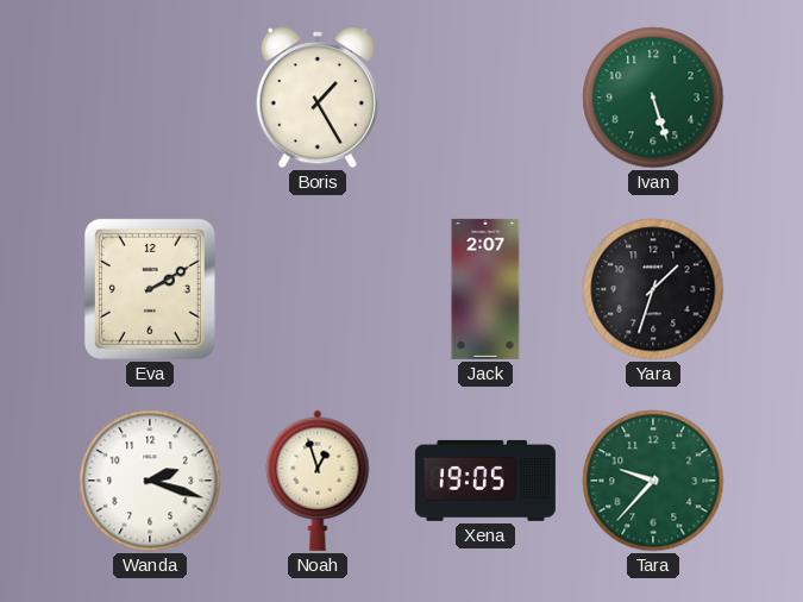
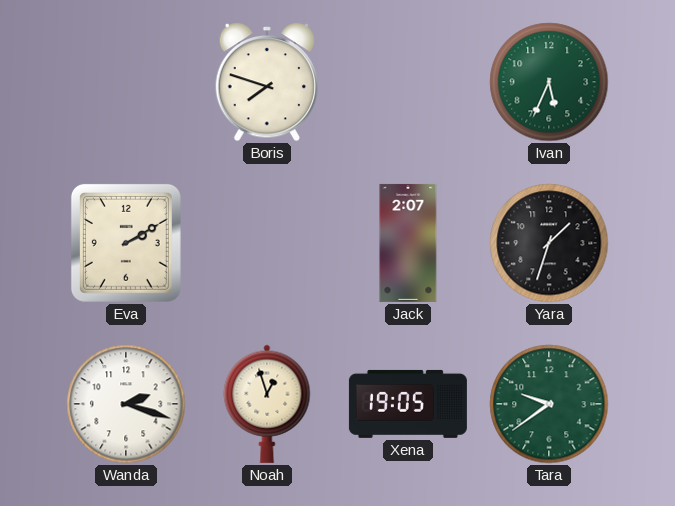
Boris: 1:25 -> 7:48 (266, 83)
Ivan: 5:27 -> 5:34 (549, 82)
Tara: 9:37 -> 9:39 (549, 404)
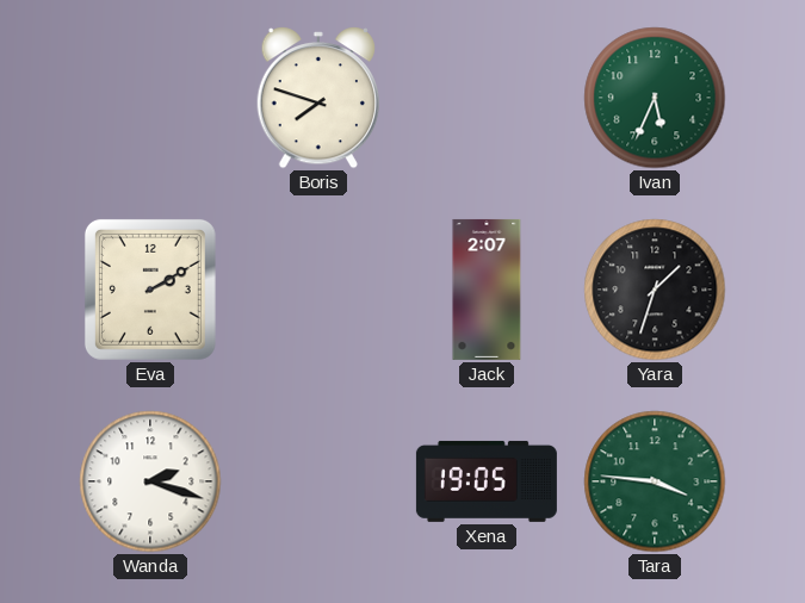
Noah: 12:57 -> none (267, 404)
Tara: 9:39 -> 3:46 (655, 481)
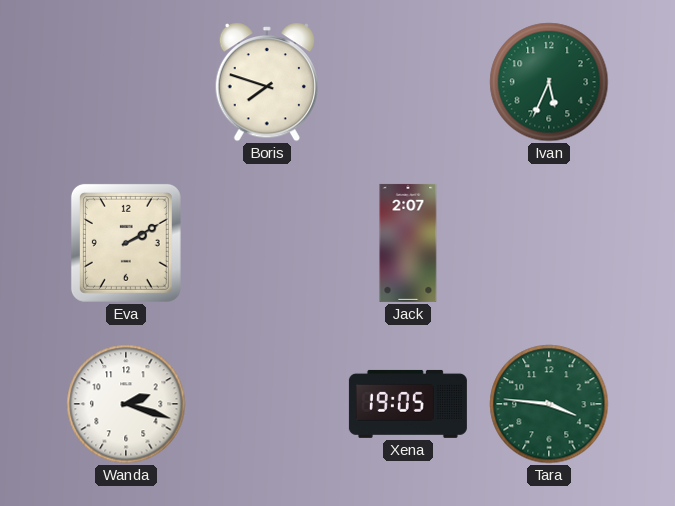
Yara: 1:33 -> none (655, 290)
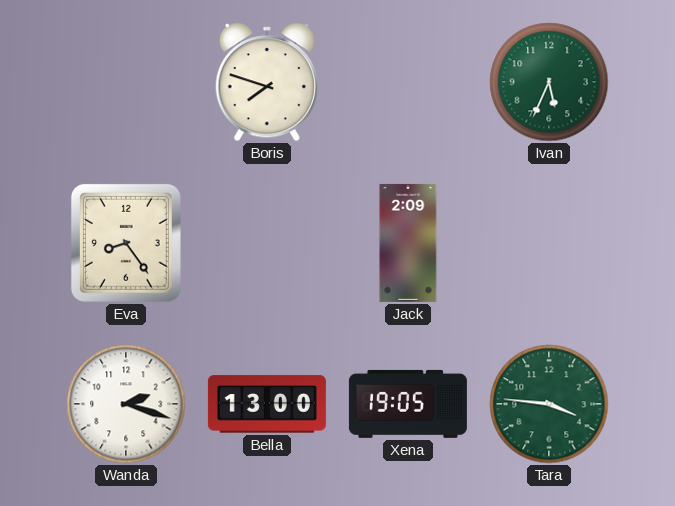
Eva: 2:10 -> 8:24 (126, 243)
Jack: 2:07 -> 2:09 (408, 243)
Bella: none -> 13:00 (267, 404)
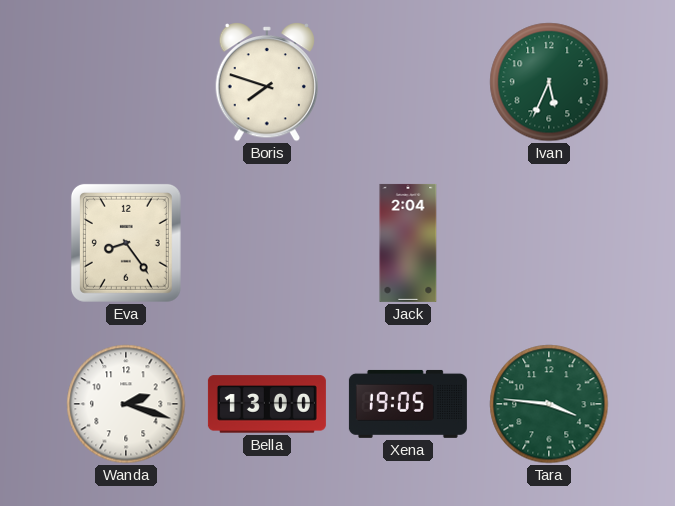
Jack: 2:09 -> 2:04 (408, 243)
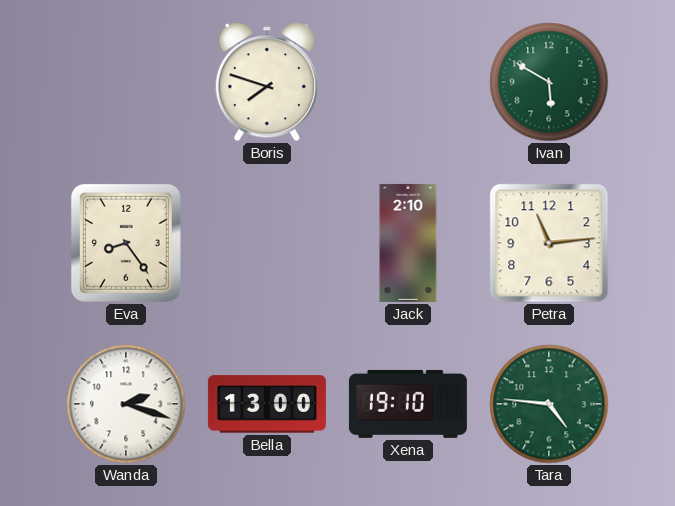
Ivan: 5:34 -> 5:50 (549, 82)
Jack: 2:04 -> 2:10 (408, 243)
Petra: none -> 11:14 (549, 243)
Xena: 19:05 -> 19:10 (408, 404)
Tara: 3:46 -> 4:46 (549, 404)
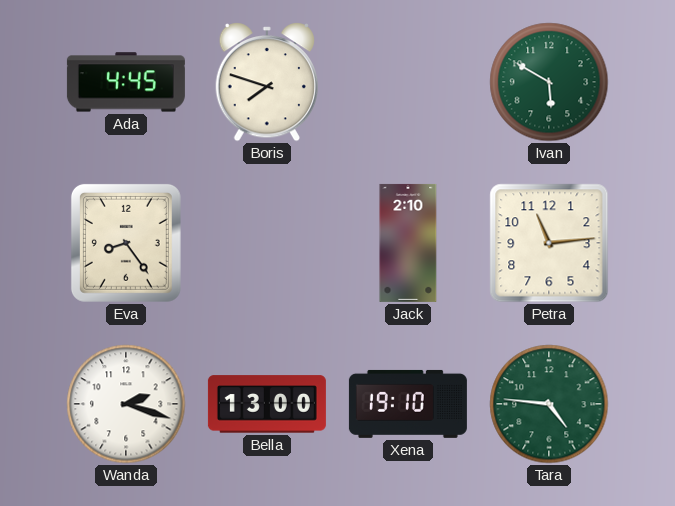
Ada: none -> 4:45 (126, 82)
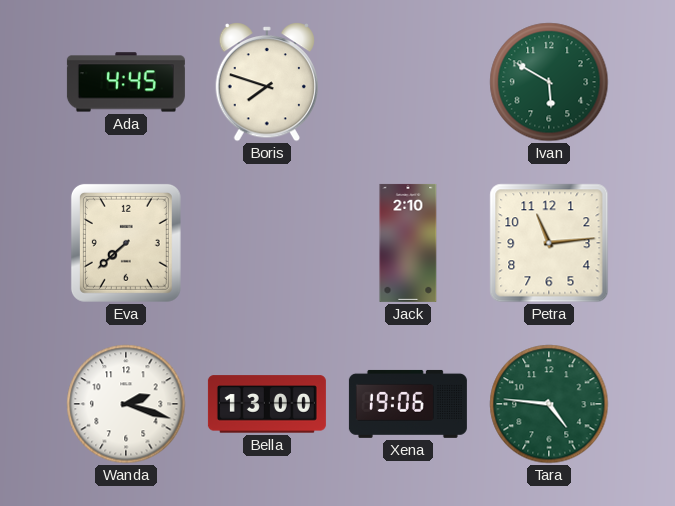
Eva: 8:24 -> 7:38 (126, 243)
Xena: 19:10 -> 19:06 (408, 404)
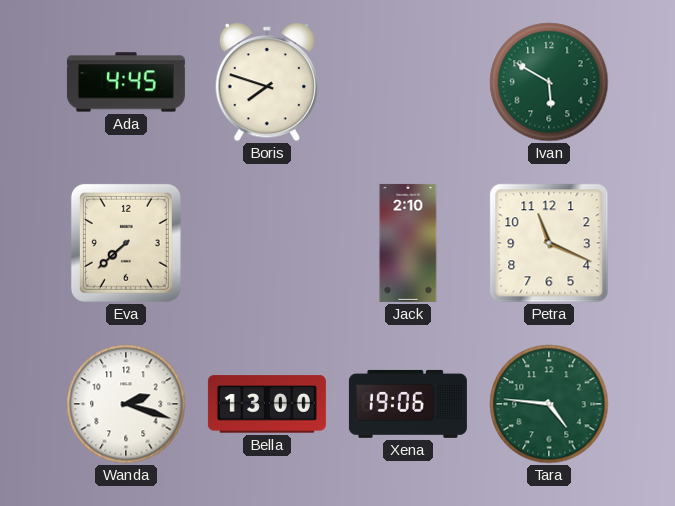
Petra: 11:14 -> 11:19 (549, 243)
